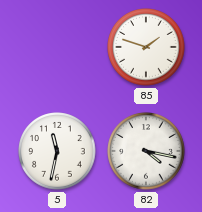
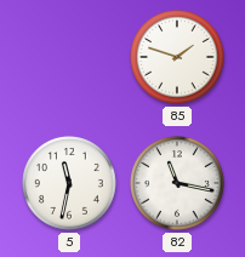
82: 4:17 -> 11:17 (177, 183)
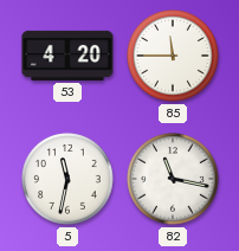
53: none -> 4:20 (67, 56)
85: 1:48 -> 11:45 (173, 56)
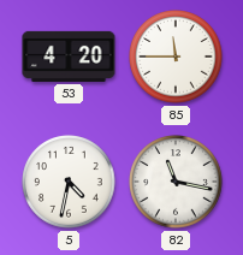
5: 11:32 -> 4:32 (69, 182)
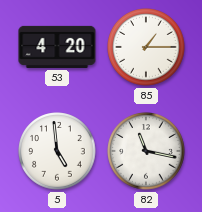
85: 11:45 -> 1:15 (146, 47)
5: 4:32 -> 4:59 (57, 151)
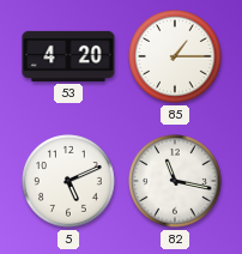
5: 4:59 -> 5:11 (68, 181)
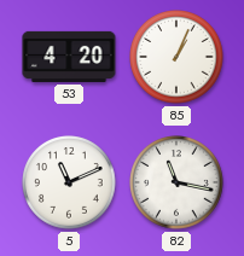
85: 1:15 -> 1:04 (176, 57)
5: 5:11 -> 11:11 (69, 182)
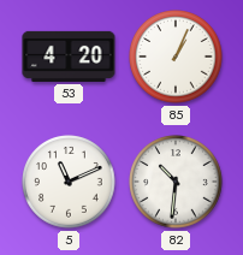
82: 11:17 -> 10:31 (176, 182)
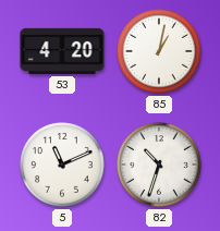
85: 1:04 -> 1:02 (159, 51)
82: 10:31 -> 10:33 (159, 165)
